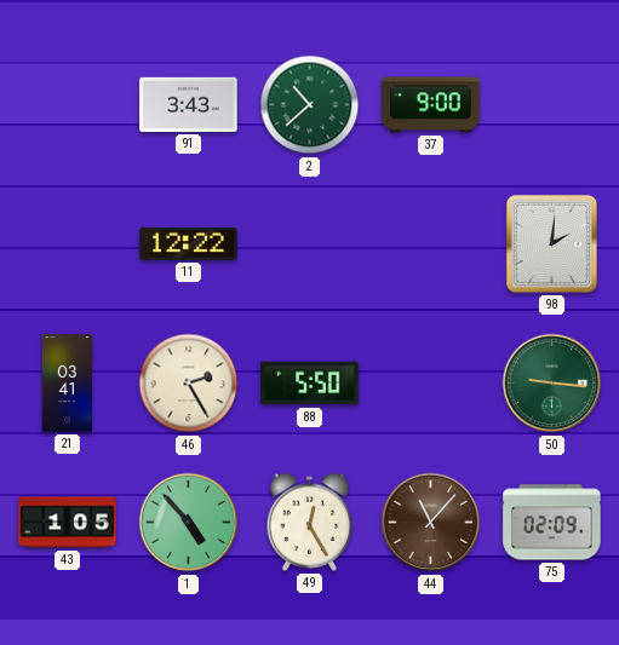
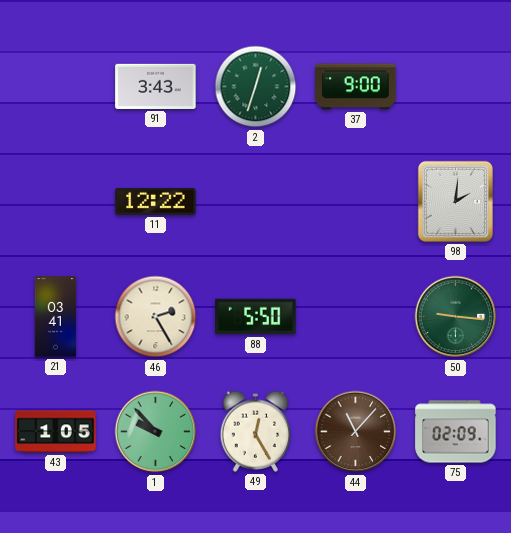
2: 10:38 -> 12:33 (256, 87)
1: 4:53 -> 9:53 (156, 432)
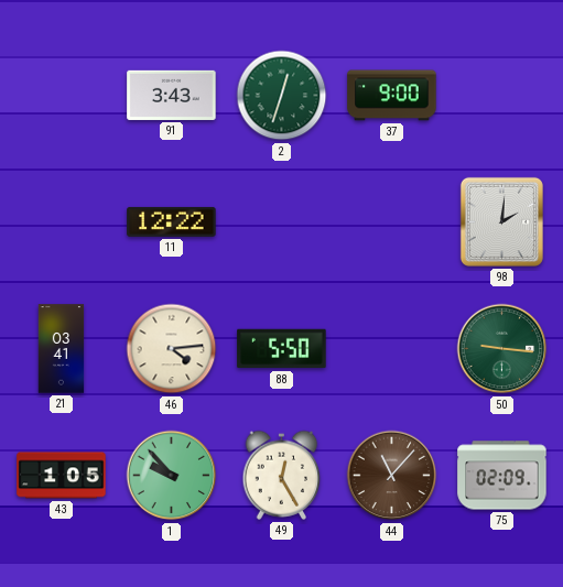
46: 2:25 -> 4:14 (172, 349)
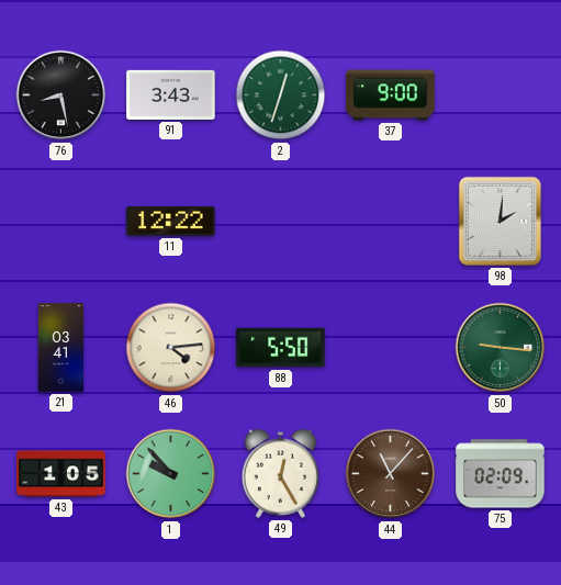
76: none -> 8:28 (61, 95)
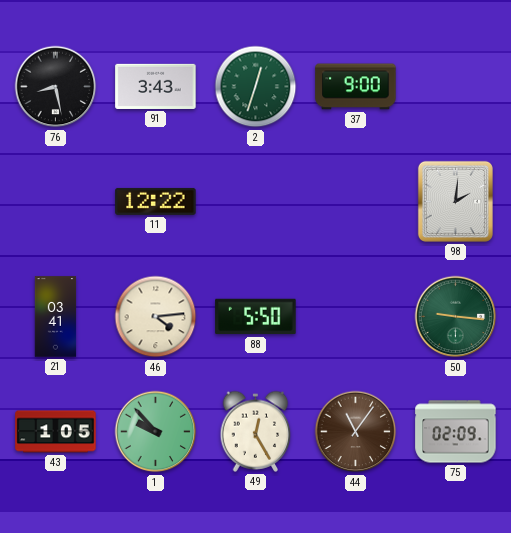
44: 11:07 -> 11:06 (356, 432)
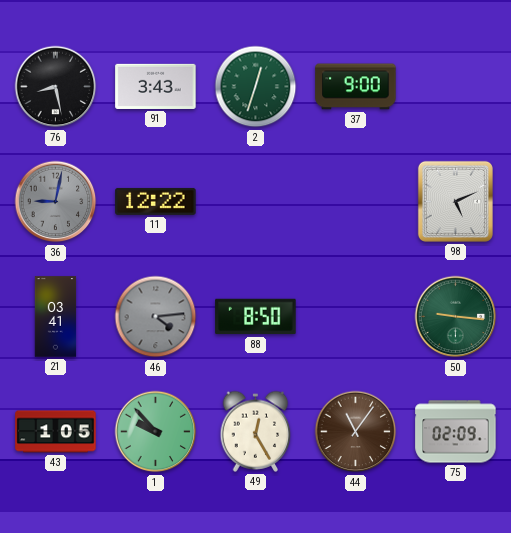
36: none -> 9:02 (56, 202)
98: 2:01 -> 5:11 (455, 201)
46 dial: cream -> grey (156, 317)
88: 5:50 -> 8:50 (256, 317)
